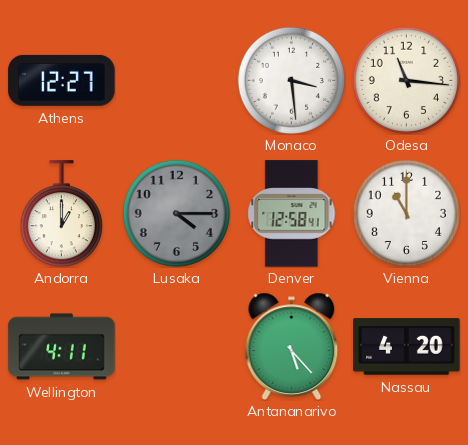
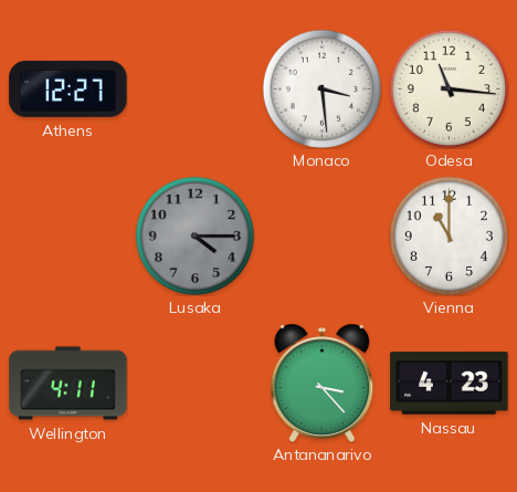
Andorra: 1:00 -> none (61, 214)
Denver: 12:58 -> none (292, 214)
Antananarivo: 5:23 -> 3:23 (323, 383)
Nassau: 4:20 -> 4:23 (450, 384)
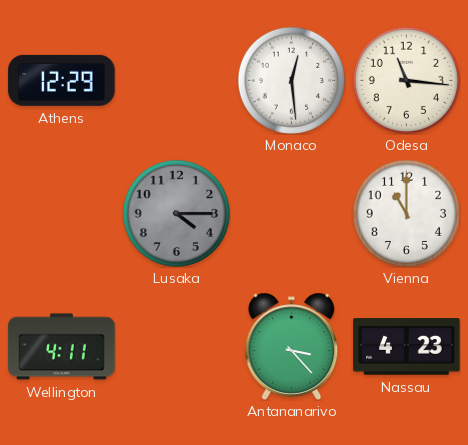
Athens: 12:27 -> 12:29 (62, 80)
Monaco: 3:29 -> 12:29 (291, 80)
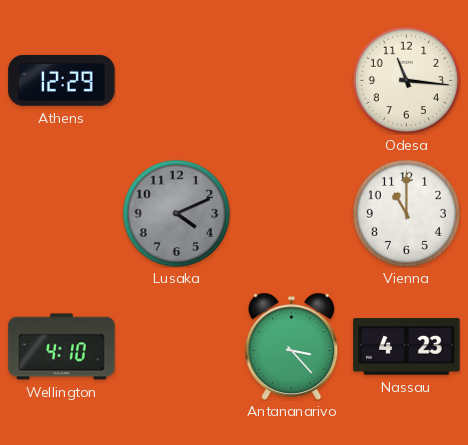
Monaco: 12:29 -> none (291, 80)
Lusaka: 4:15 -> 4:11 (176, 213)
Wellington: 4:11 -> 4:10 (62, 347)
